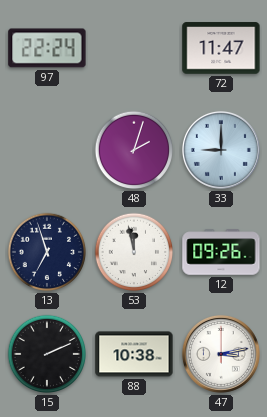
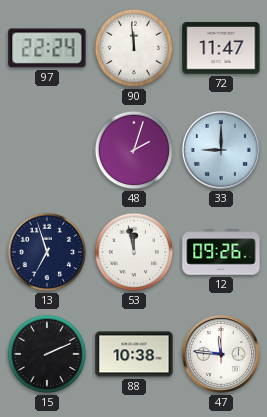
90: none -> 11:59 (134, 48)
47: 3:13 -> 11:46 (221, 354)
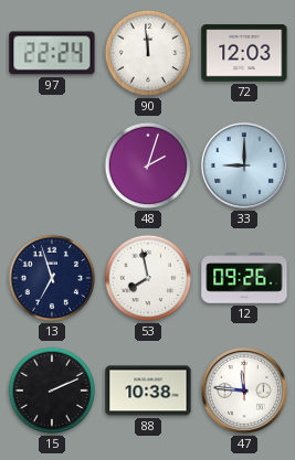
72: 11:47 -> 12:03 (244, 53)
53: 11:58 -> 7:58 (148, 278)
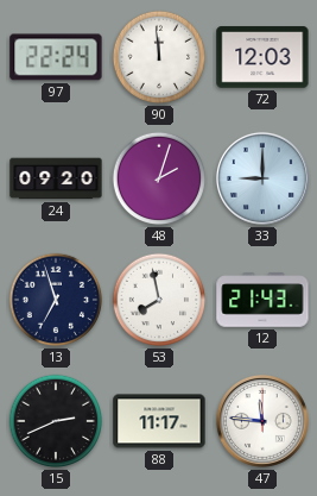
24: none -> 09:20 (56, 178)
12: 09:26 -> 21:43 (262, 300)
15: 2:11 -> 2:41 (56, 421)
88: 10:38 -> 11:17 (159, 421)
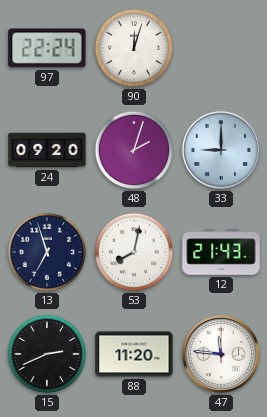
90: 11:59 -> 12:03 (134, 48)
72: 12:03 -> none (262, 57)
53: 7:58 -> 8:02 (134, 252)
88: 11:17 -> 11:20 (134, 354)
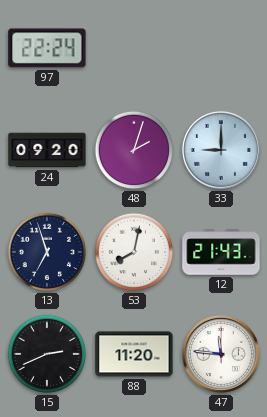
90: 12:03 -> none (134, 48)
